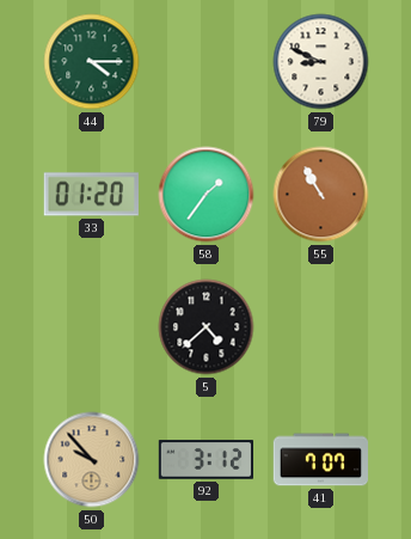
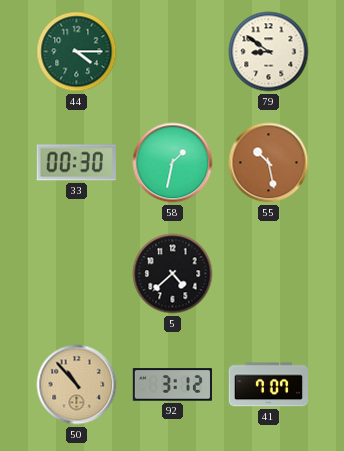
79: 8:49 -> 8:51 (269, 52)
33: 01:20 -> 00:30 (76, 163)
58: 1:36 -> 1:32 (173, 163)
55: 10:55 -> 10:28 (269, 163)
50: 9:53 -> 10:53 (77, 385)
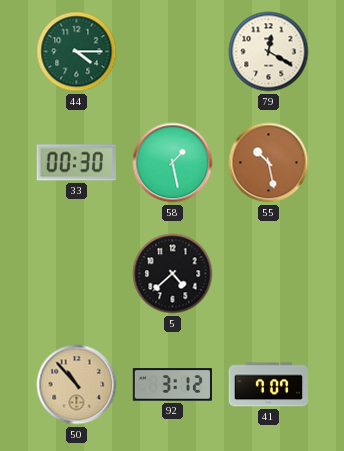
79: 8:51 -> 12:20 (269, 52)
58: 1:32 -> 1:28 (173, 163)
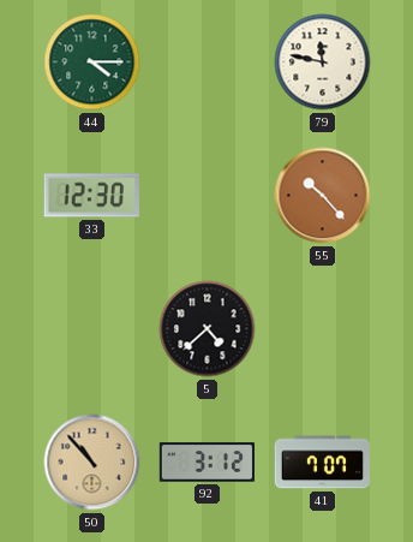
79: 12:20 -> 11:47 (323, 62)
33: 00:30 -> 12:30 (91, 196)
58: 1:28 -> none (173, 163)
55: 10:28 -> 10:23 (323, 196)
